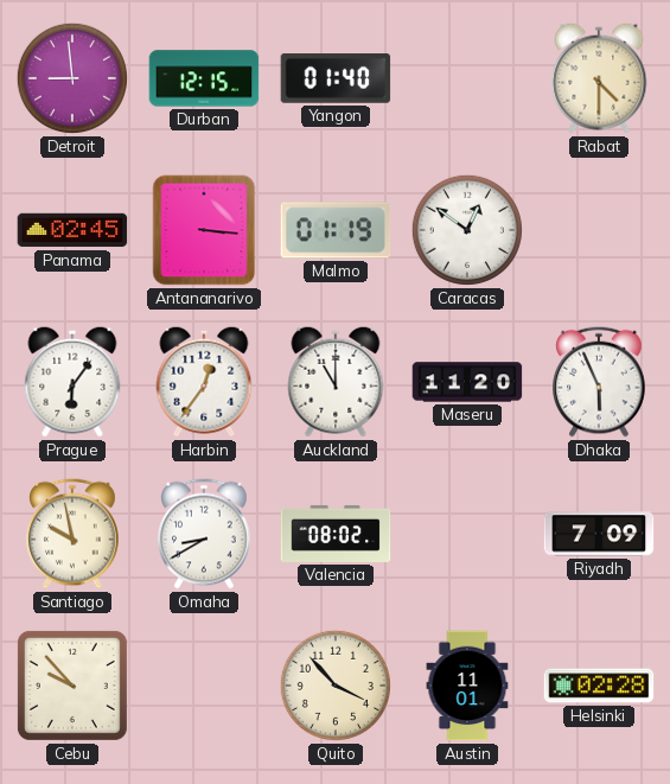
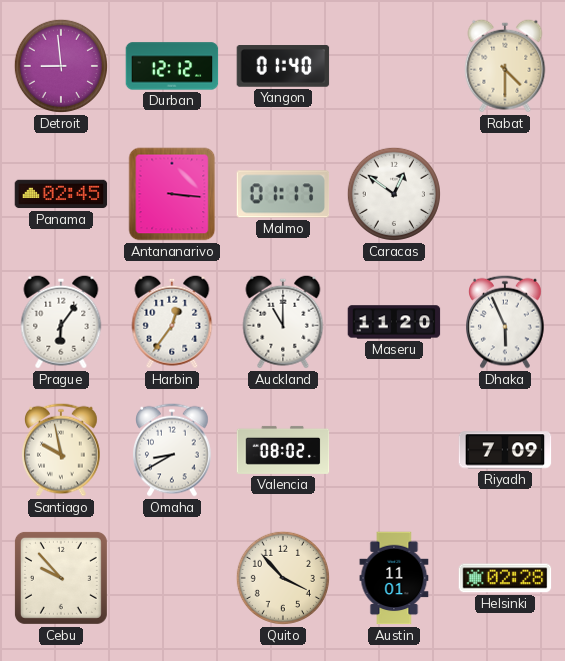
Durban: 12:15 -> 12:12 (172, 66)
Malmo: 01:19 -> 01:17 (283, 194)
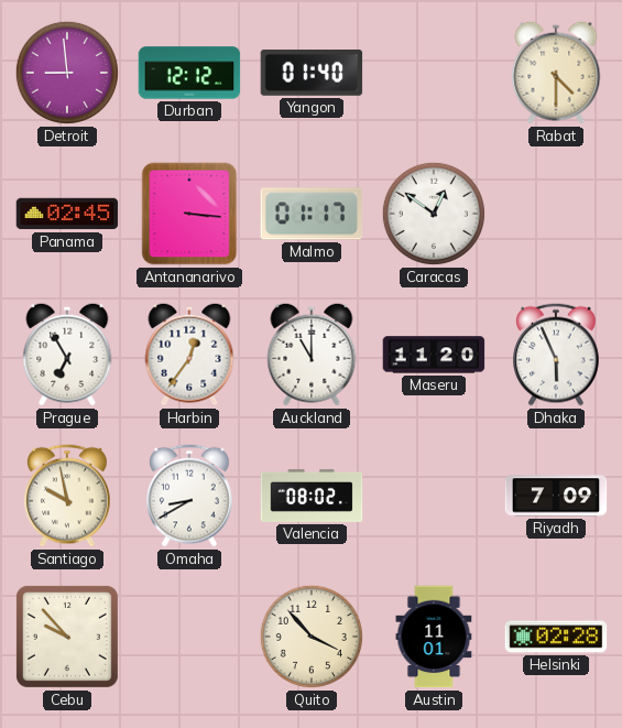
Prague: 6:06 -> 6:55 (67, 355)
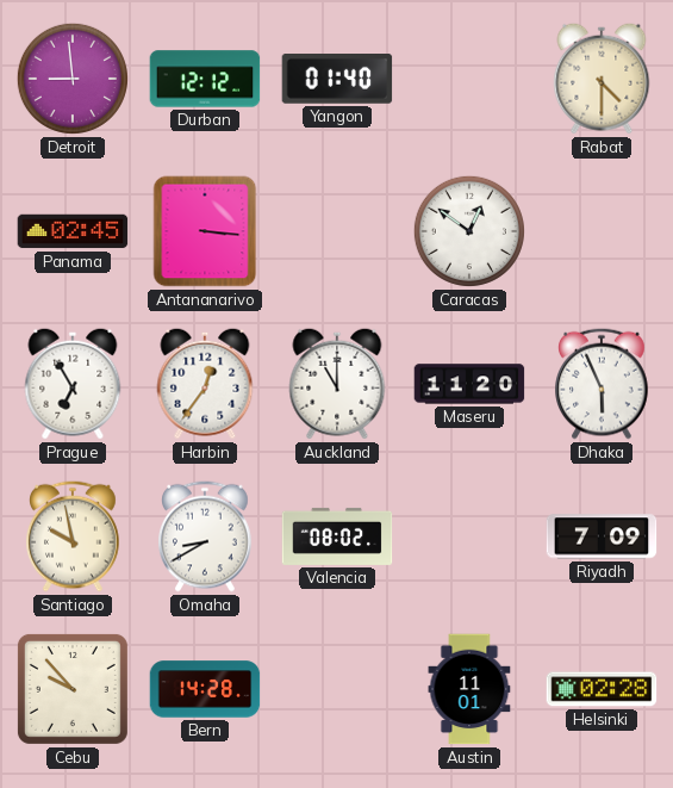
Malmo: 01:17 -> none (312, 214)
Bern: none -> 14:28 (205, 689)
Quito: 3:53 -> none (312, 637)
